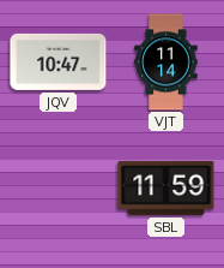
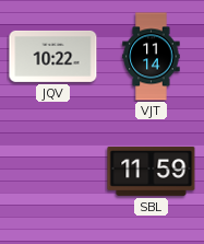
JQV: 10:47 -> 10:22 (53, 56)
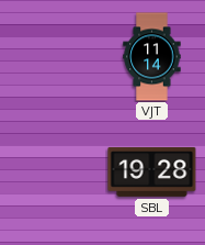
JQV: 10:22 -> none (53, 56)
SBL: 11:59 -> 19:28 (152, 171)
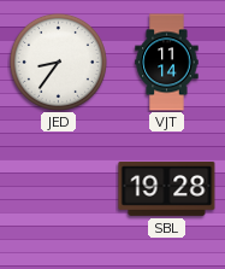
JED: none -> 8:36 (58, 62)
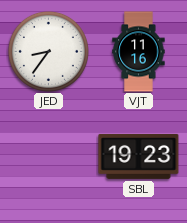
VJT: 11:14 -> 11:16 (139, 52)
SBL: 19:28 -> 19:23 (139, 156)
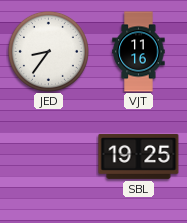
SBL: 19:23 -> 19:25 (139, 156)
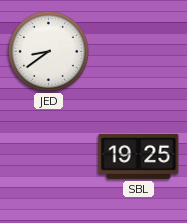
JED: 8:36 -> 8:39 (48, 51)
VJT: 11:16 -> none (139, 52)
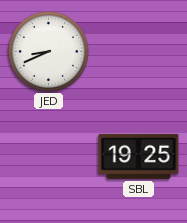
JED: 8:39 -> 8:41 (48, 51)
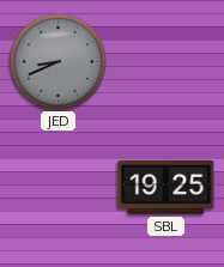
JED dial: white -> grey (57, 61)
